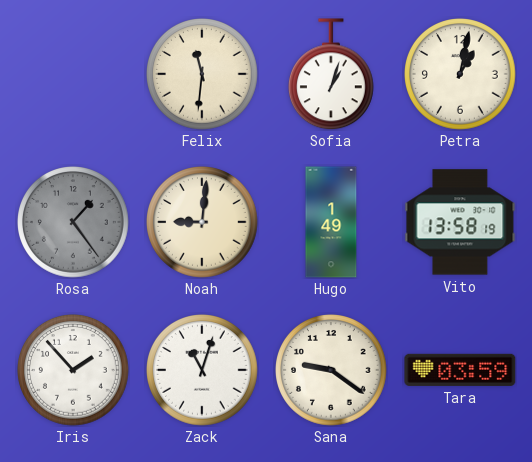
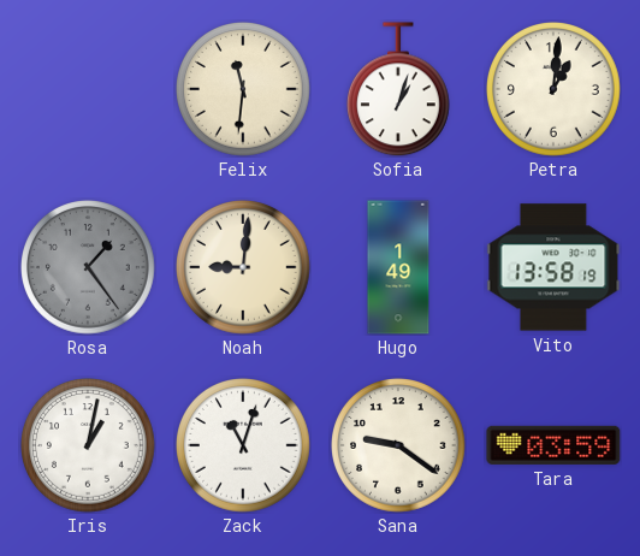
Petra: 1:02 -> 1:01 (555, 90)
Iris: 1:53 -> 1:02 (89, 446)
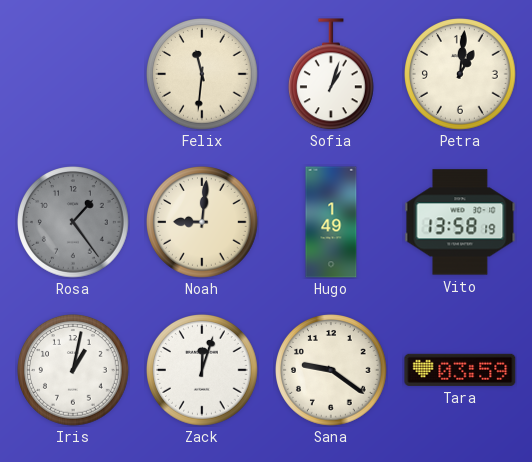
Zack: 11:03 -> 12:03 (203, 371)
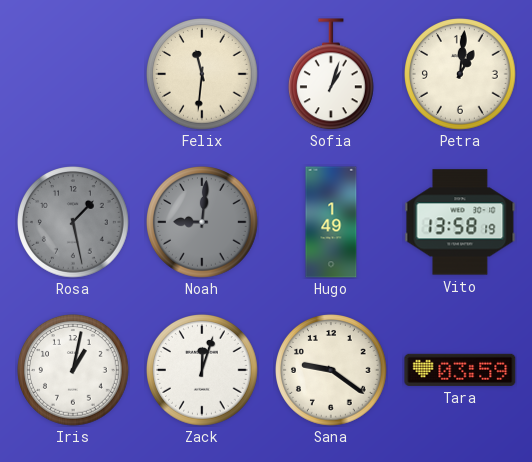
Rosa: 1:24 -> 1:28 (74, 223)
Noah dial: cream -> grey (203, 223)
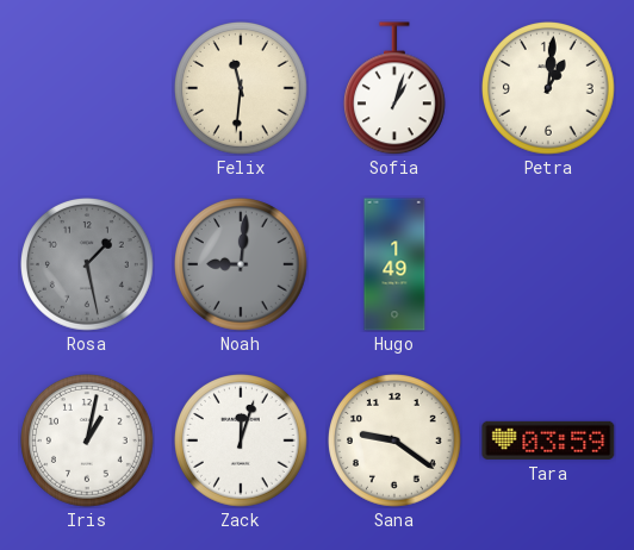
Vito: 13:58 -> none (460, 222)
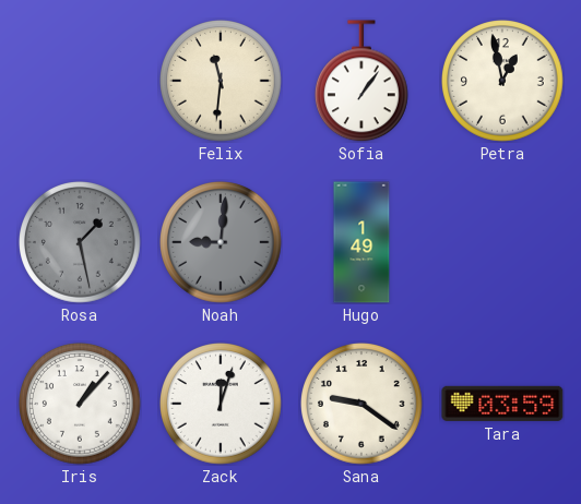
Sofia: 1:03 -> 1:06 (361, 81)
Petra: 1:01 -> 12:58 (503, 82)
Iris: 1:02 -> 1:07 (81, 405)
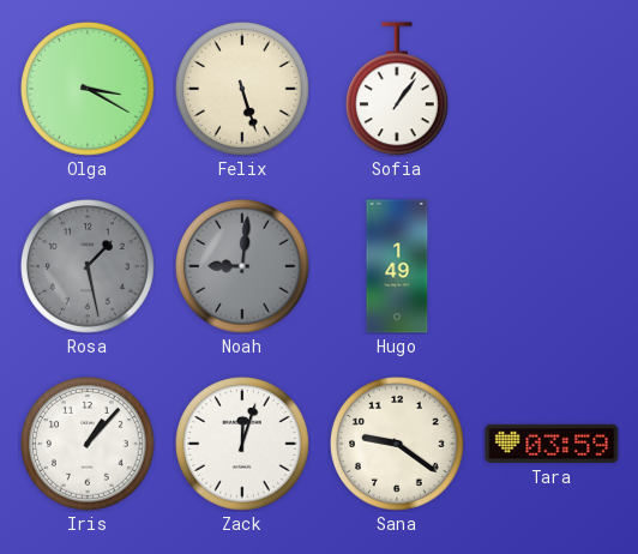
Olga: none -> 3:20 (89, 90)
Felix: 11:31 -> 5:27 (243, 90)
Petra: 12:58 -> none (503, 82)
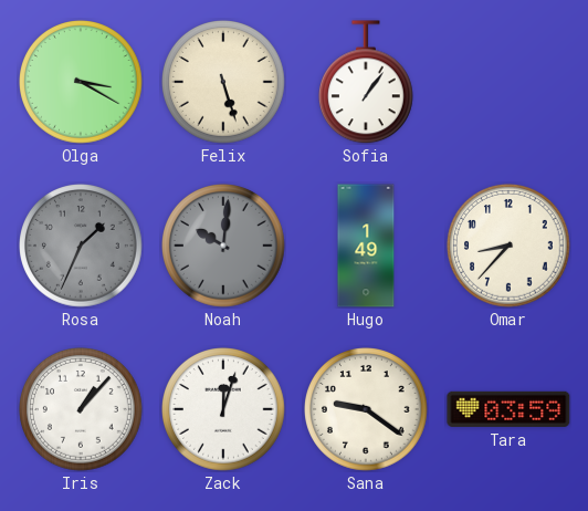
Rosa: 1:28 -> 1:34 (82, 247)
Noah: 9:01 -> 10:01 (224, 247)
Omar: none -> 8:37 (510, 247)
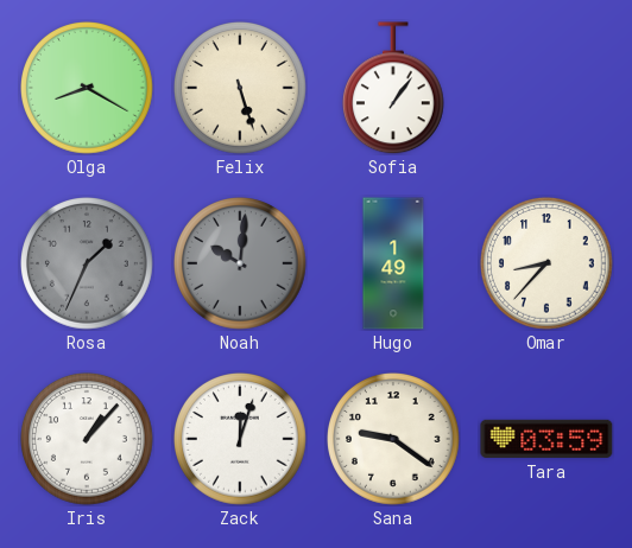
Olga: 3:20 -> 8:20 (88, 89)
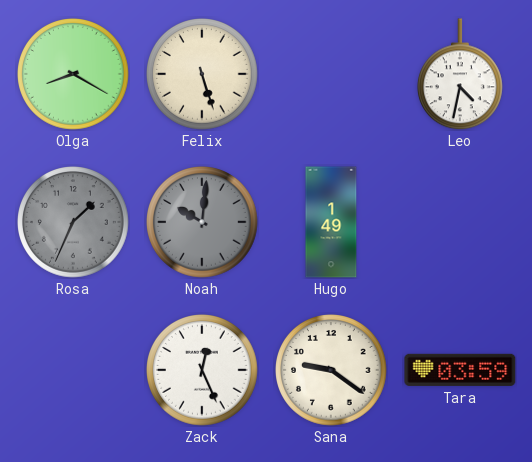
Sofia: 1:06 -> none (393, 88)
Leo: none -> 4:32 (460, 74)
Omar: 8:37 -> none (548, 265)
Iris: 1:07 -> none (88, 440)
Zack: 12:03 -> 12:26 (203, 371)
